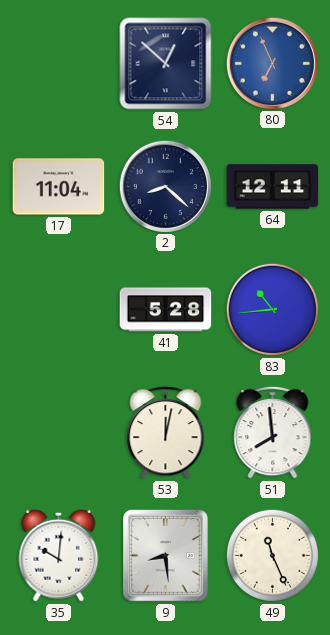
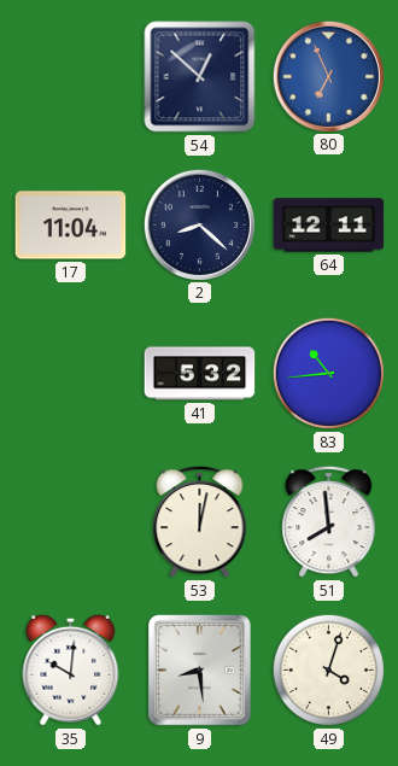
41: 5:28 -> 5:32 (200, 374)
49: 11:26 -> 4:03 (328, 669)
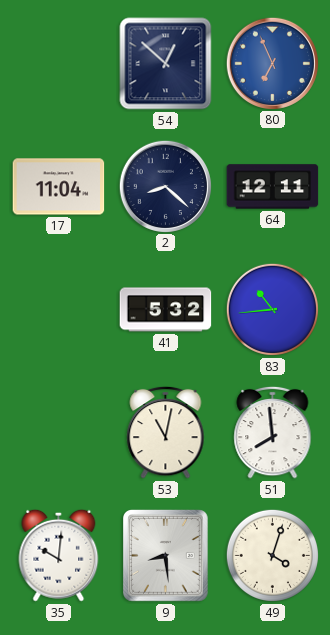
53: 12:02 -> 11:02 (166, 432)
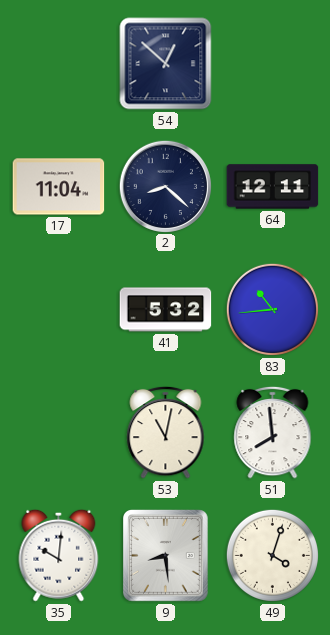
80: 6:56 -> none (272, 63)
